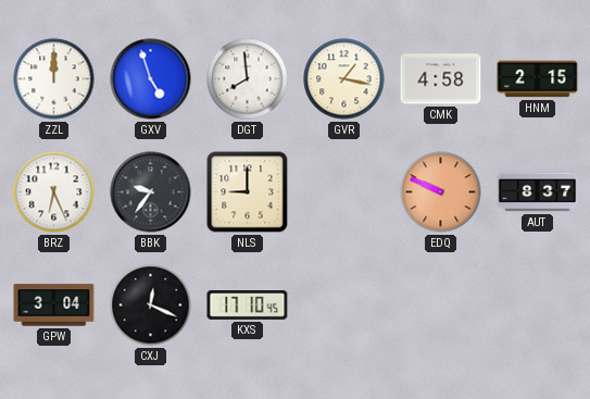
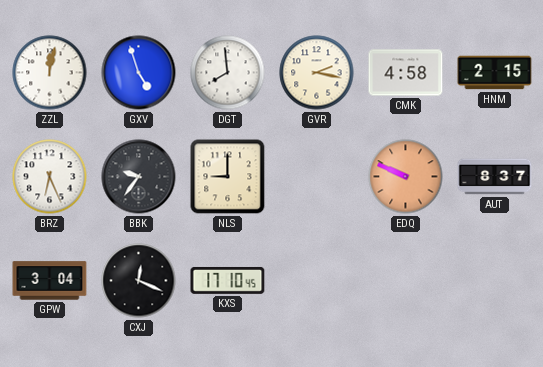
ZZL: 12:00 -> 12:02 (50, 73)
GVR: 1:17 -> 2:17 (317, 73)
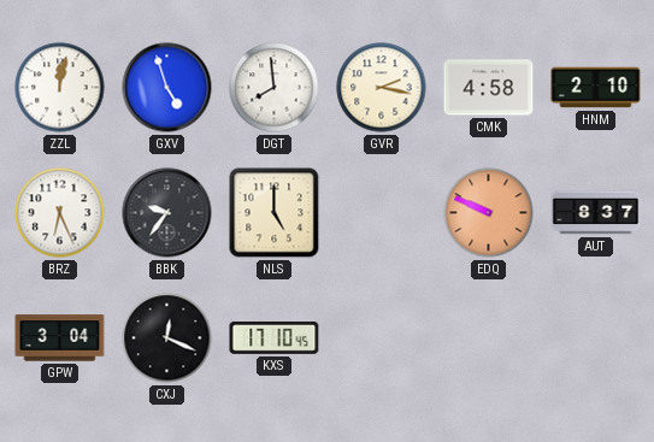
HNM: 2:15 -> 2:10 (596, 88)
NLS: 9:00 -> 5:00 (275, 213)
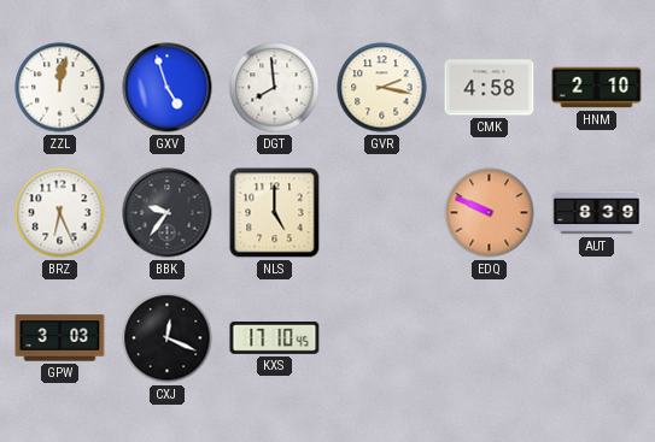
AUT: 8:37 -> 8:39 (597, 213)
GPW: 3:04 -> 3:03 (60, 338)
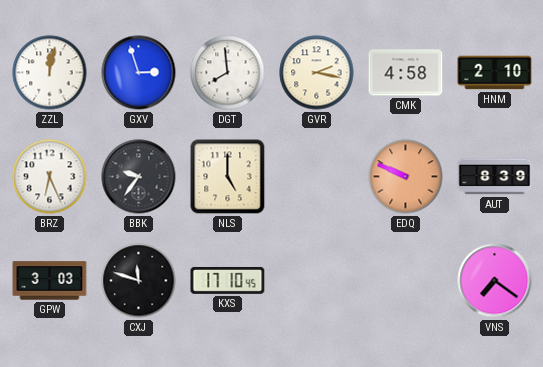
GXV: 4:57 -> 2:57 (139, 73)
CXJ: 12:19 -> 11:48 (139, 281)
VNS: none -> 7:21 (495, 281)
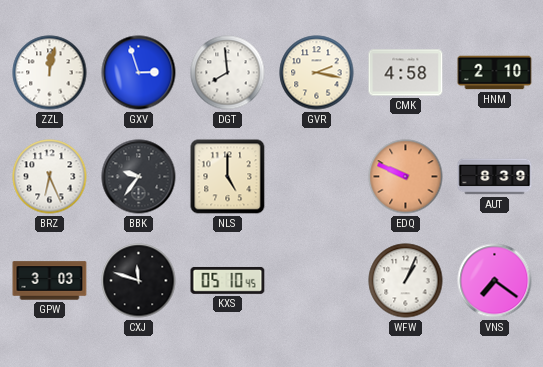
KXS: 17:10 -> 05:10 (228, 280)
WFW: none -> 1:04 (406, 281)
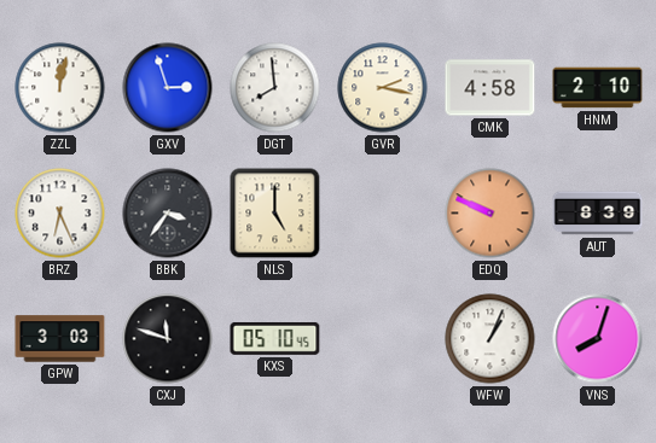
BBK: 9:36 -> 3:36 (168, 214)
VNS: 7:21 -> 8:03 (598, 339)
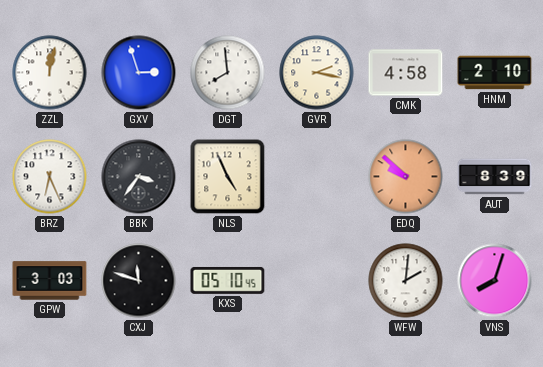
NLS: 5:00 -> 4:56 (228, 177)
EDQ: 9:49 -> 9:52 (406, 177)
WFW: 1:04 -> 2:01 (406, 281)
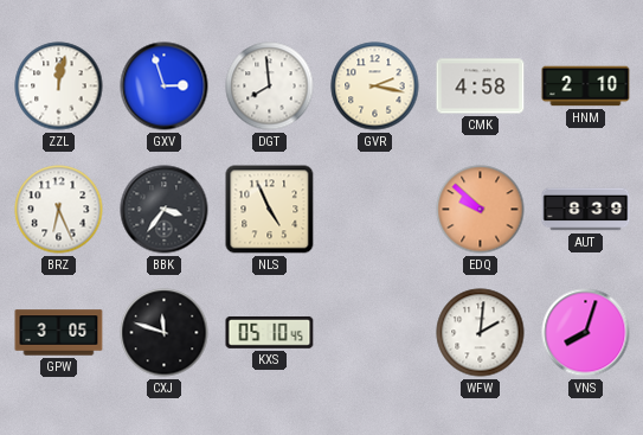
GPW: 3:03 -> 3:05 (59, 333)
